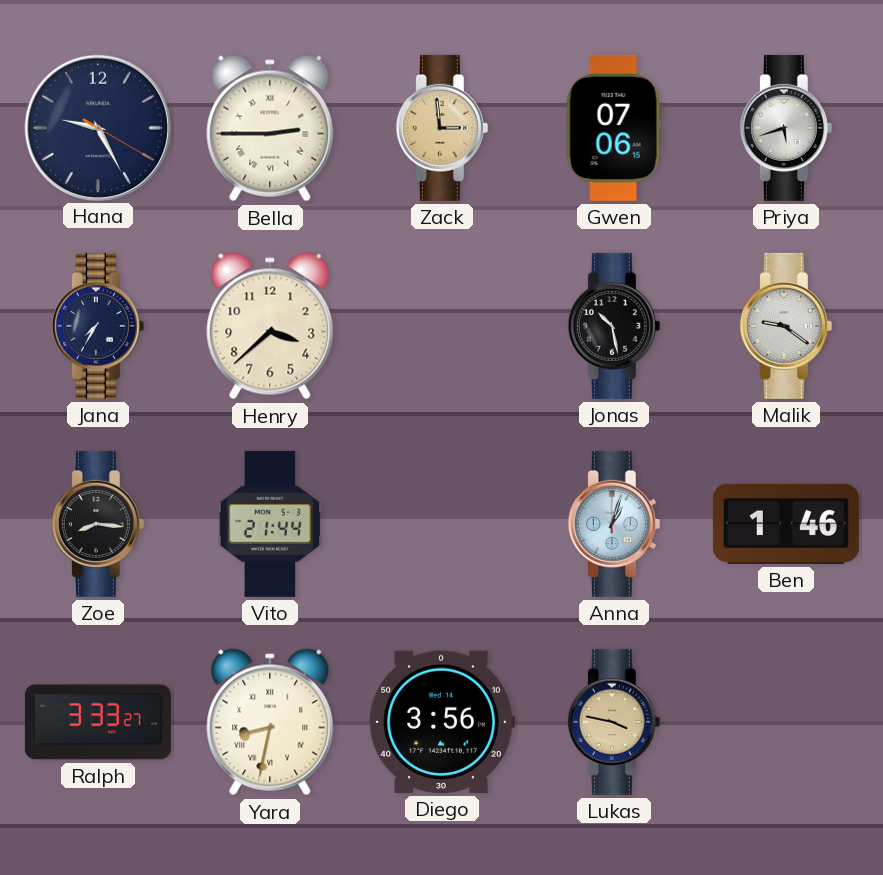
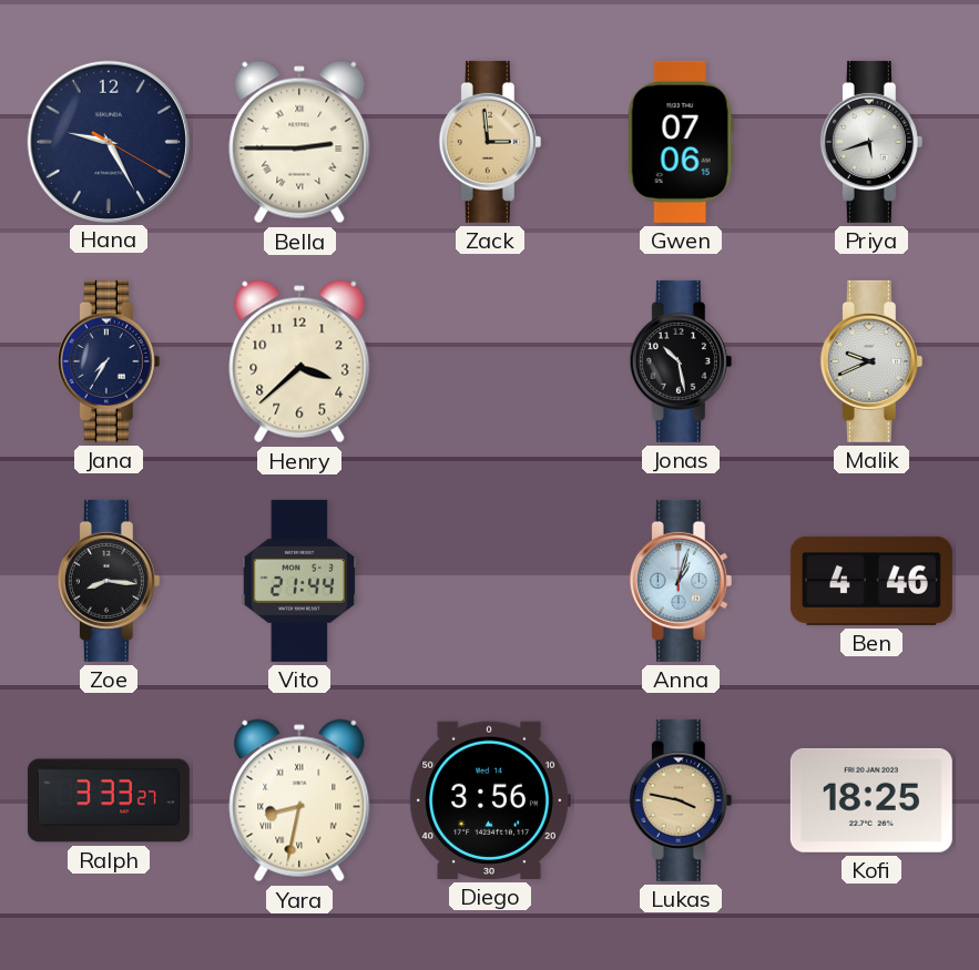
Malik: 9:21 -> 9:41 (871, 361)
Ben: 1:46 -> 4:46 (871, 581)
Kofi: none -> 18:25 (871, 800)
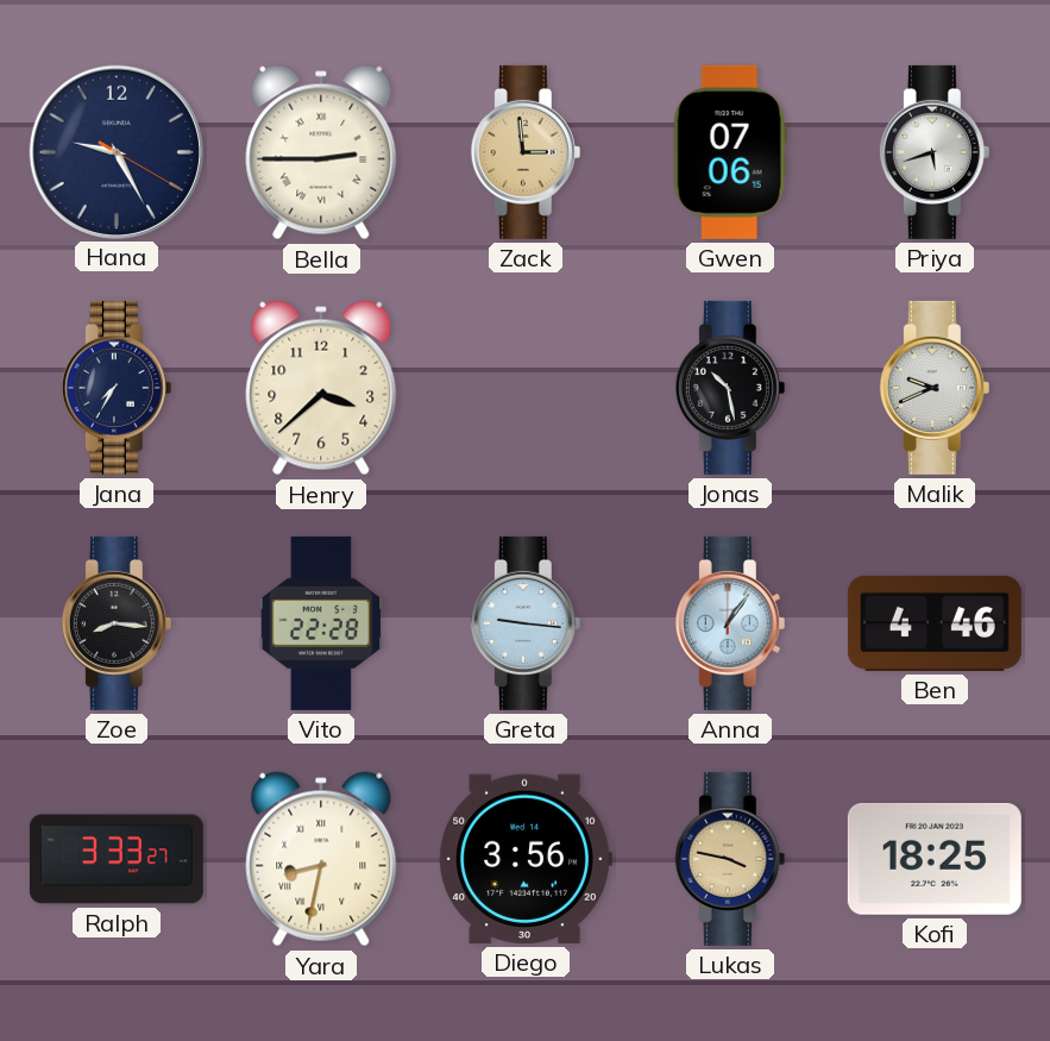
Vito: 21:44 -> 22:28 (321, 623)
Greta: none -> 9:16 (526, 623)
Anna: 1:03 -> 1:06 (730, 623)
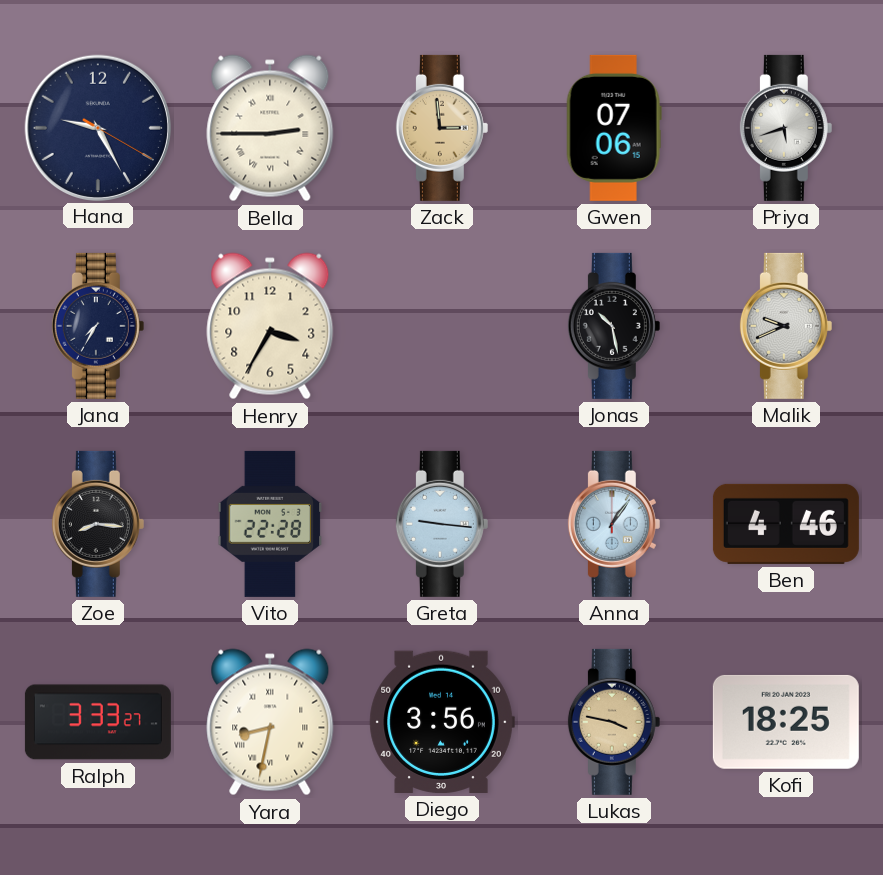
Henry: 3:38 -> 3:35 (270, 326)
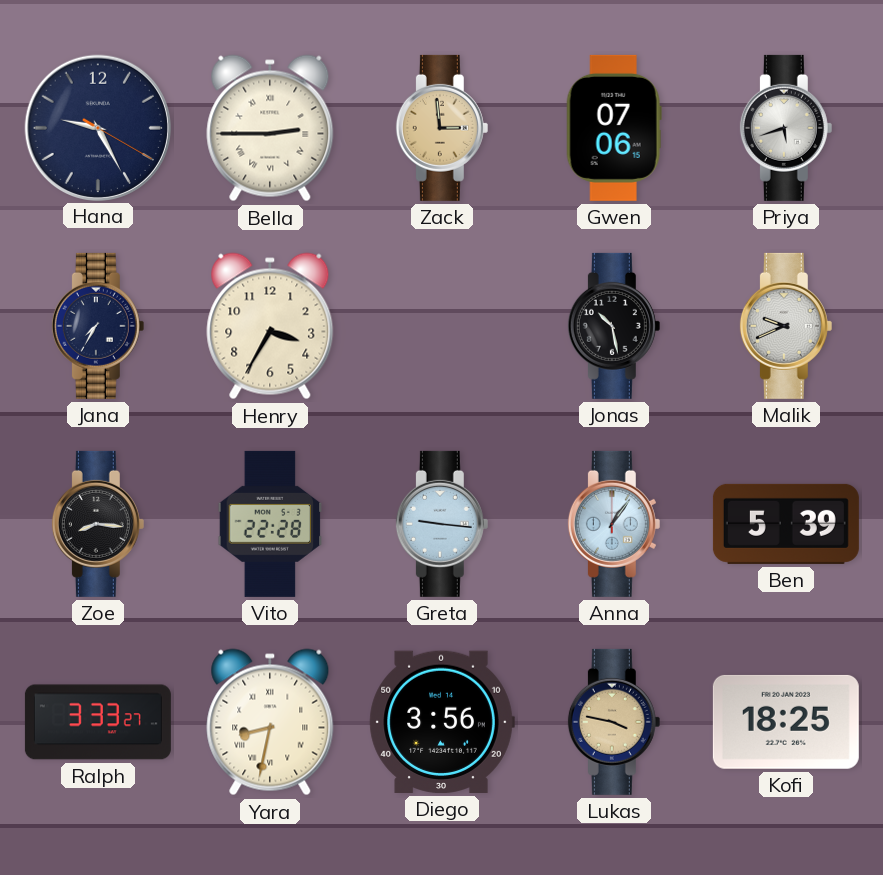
Ben: 4:46 -> 5:39 (786, 524)
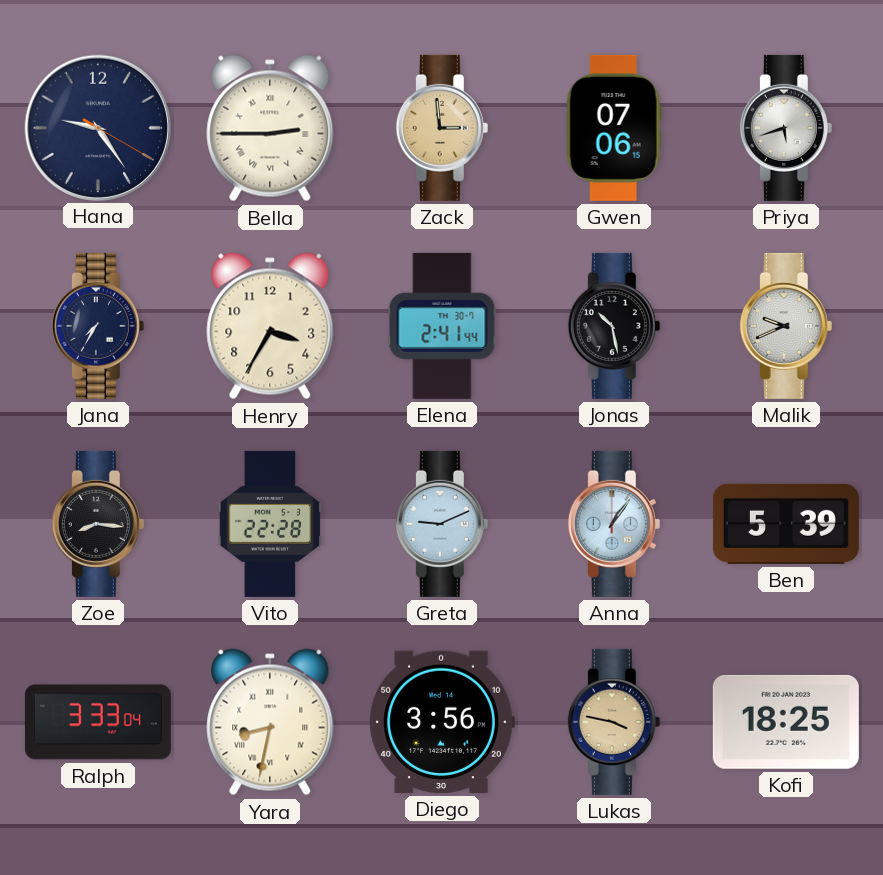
Hana: 9:25 -> 9:24 (97, 127)
Elena: none -> 2:41 (442, 326)
Greta: 9:16 -> 9:11 (442, 524)
Ralph: 3:33:27 -> 3:33:04 (98, 722)
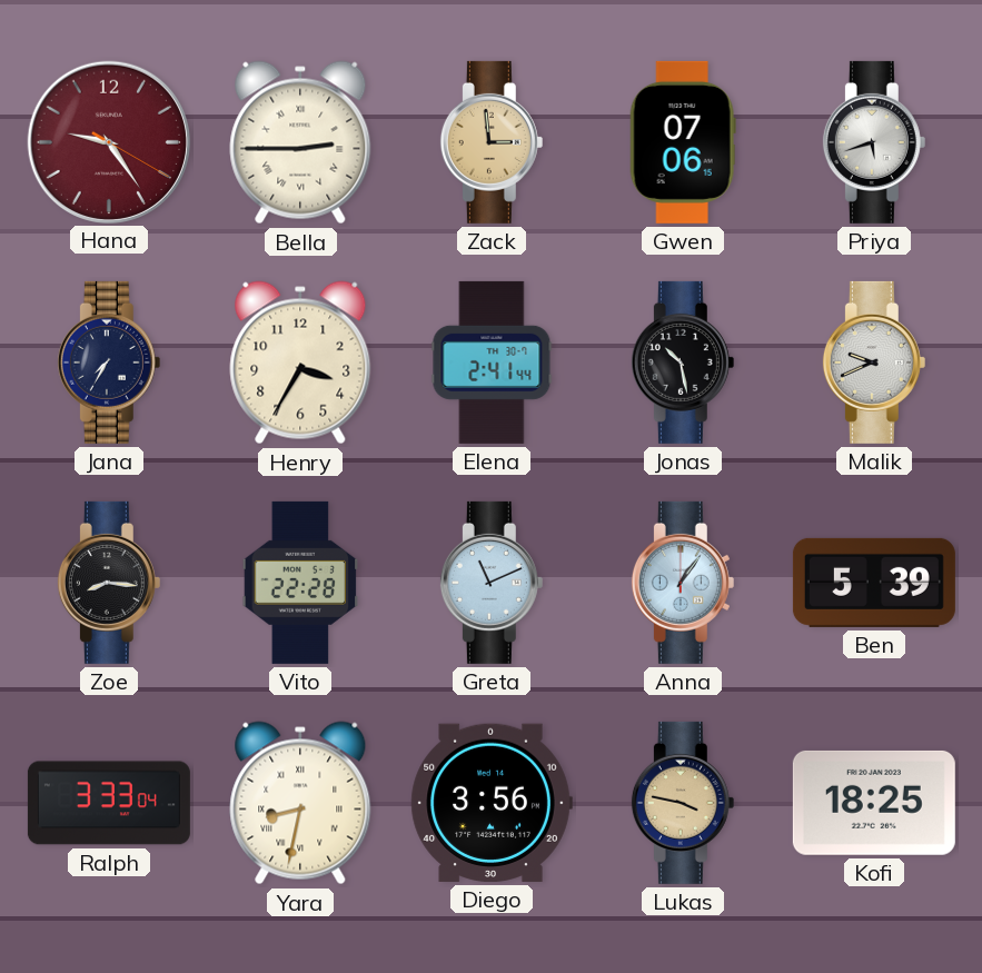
Hana dial: navy -> burgundy (108, 141)
Greta: 9:11 -> 11:11 (492, 583)
